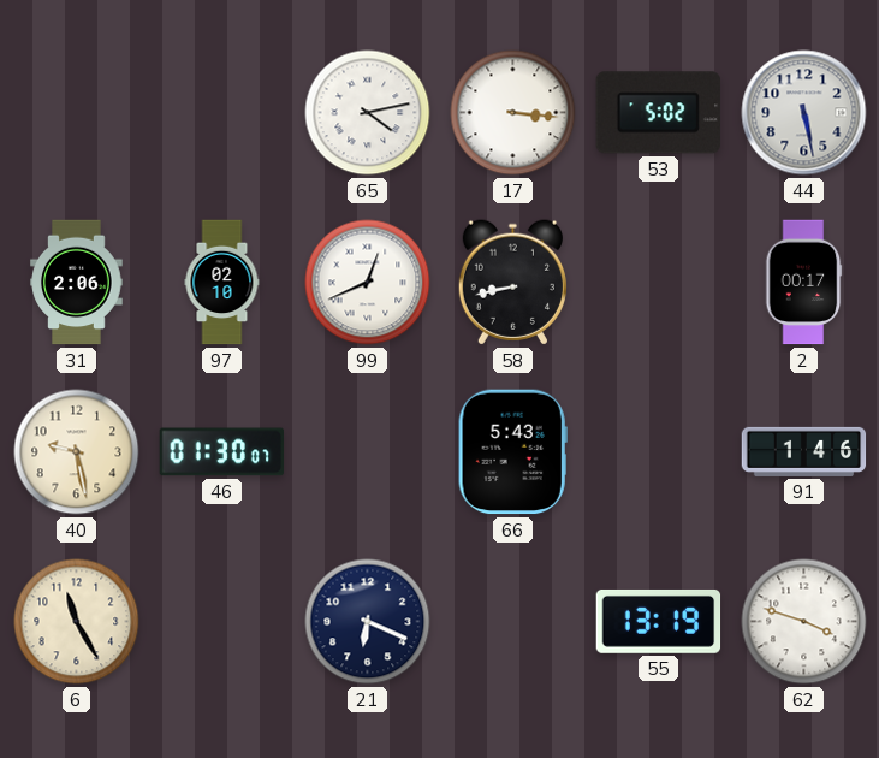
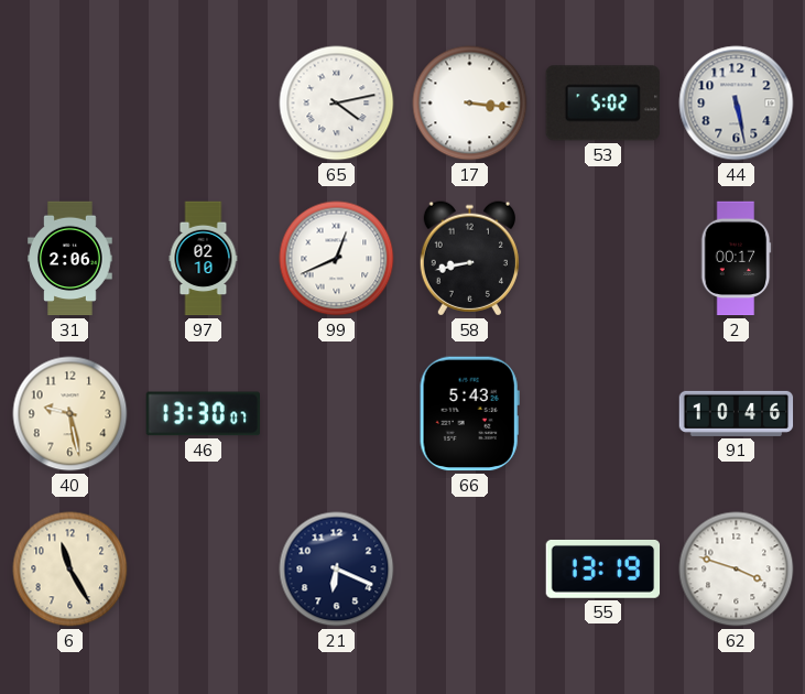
46: 01:30 -> 13:30 (204, 414)
91: 1:46 -> 10:46 (737, 413)
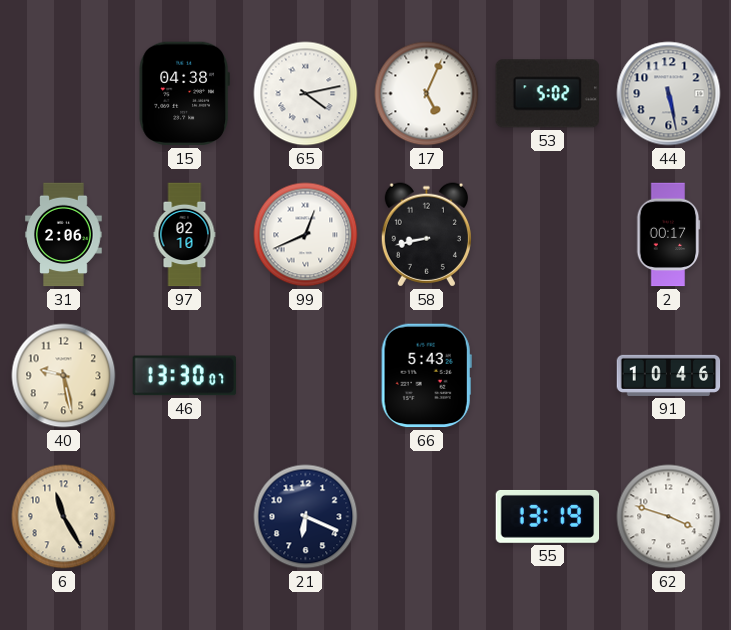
15: none -> 04:38 (184, 94)
17: 3:16 -> 5:04 (427, 94)
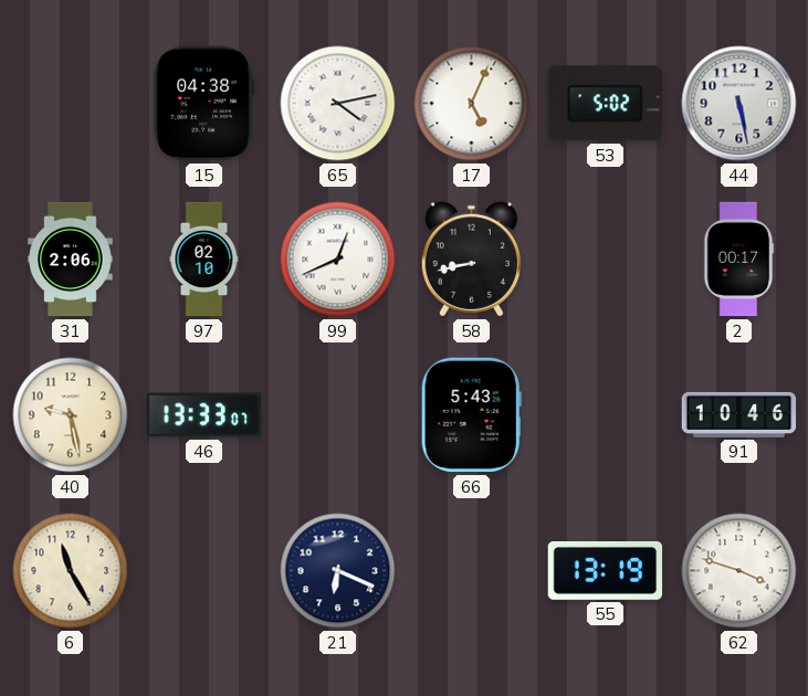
46: 13:30 -> 13:33 (204, 415)
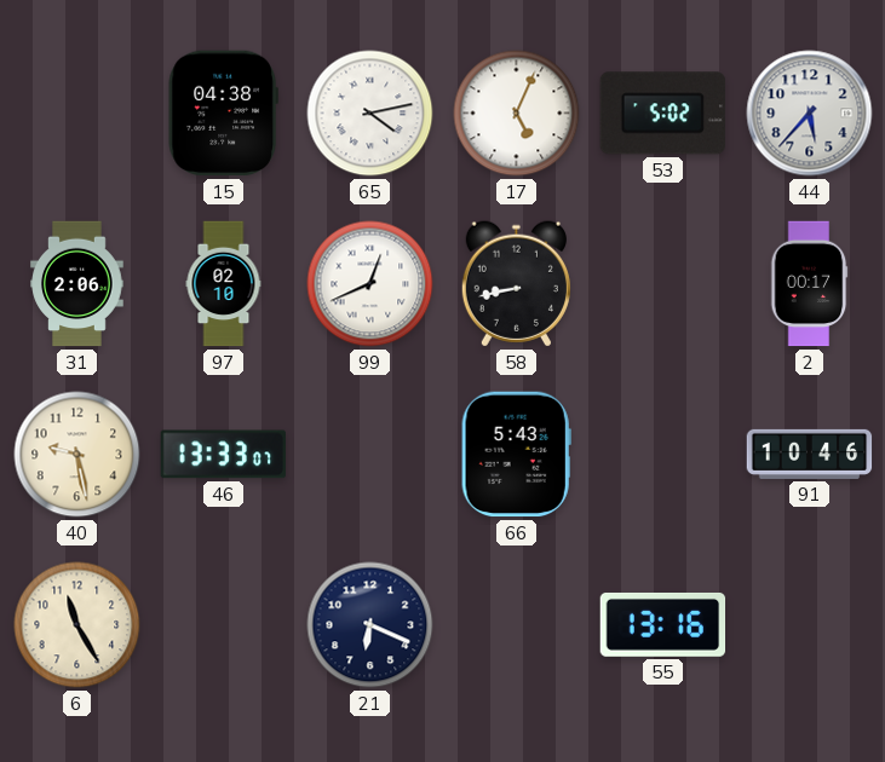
44: 5:28 -> 5:37 (810, 114)
55: 13:19 -> 13:16 (663, 624)
62: 3:48 -> none (739, 571)
